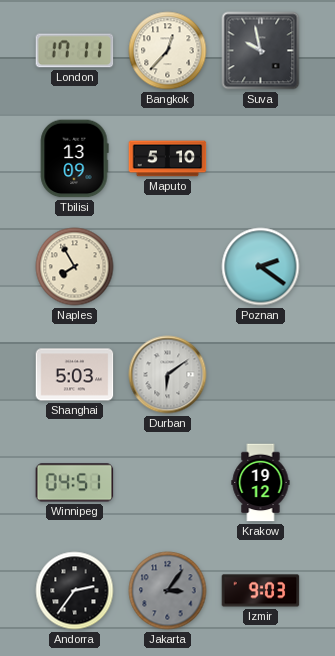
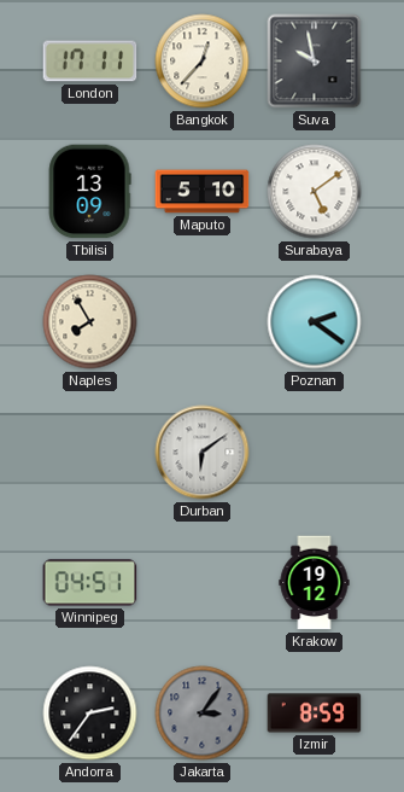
Surabaya: none -> 5:09 (315, 192)
Shanghai: 5:03 -> none (75, 375)
Izmir: 9:03 -> 8:59 (315, 714)
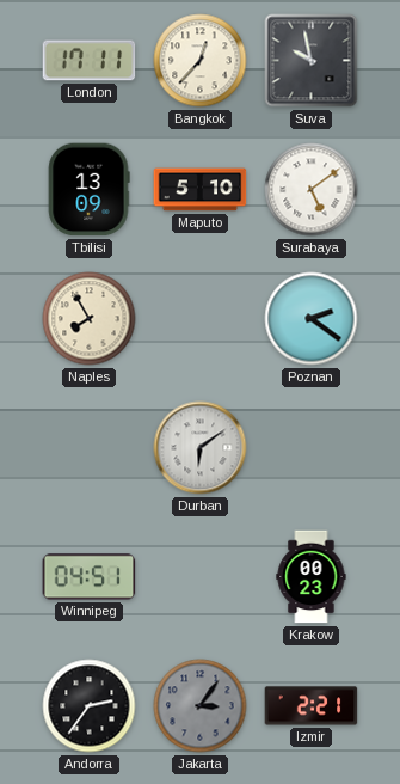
Krakow: 19:12 -> 00:23 (312, 577)
Izmir: 8:59 -> 2:21 (312, 706)
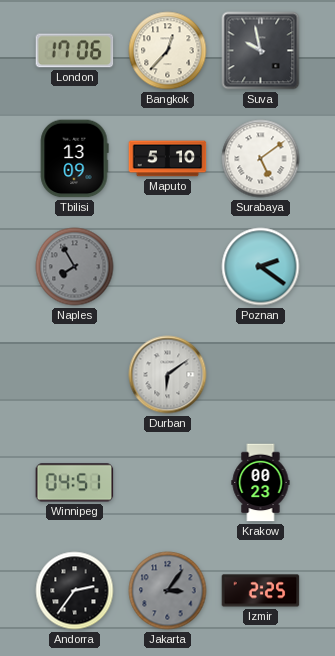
London: 17:11 -> 17:06 (75, 51)
Naples dial: cream -> grey (75, 267)
Izmir: 2:21 -> 2:25 (261, 591)
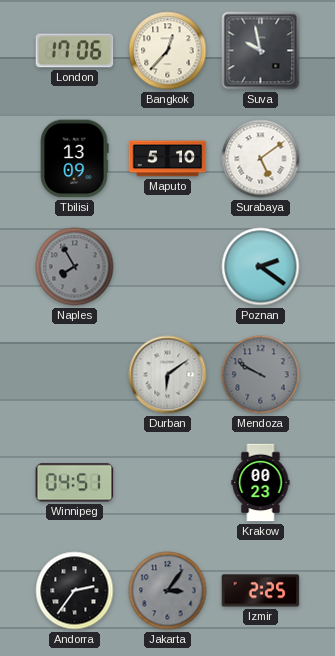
Mendoza: none -> 9:50 (261, 375)
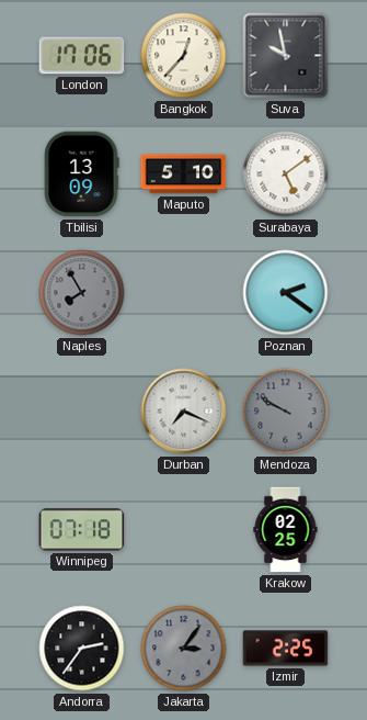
Durban: 6:09 -> 7:19 (184, 412)
Winnipeg: 04:51 -> 07:18 (82, 530)
Krakow: 00:23 -> 02:25 (286, 530)
